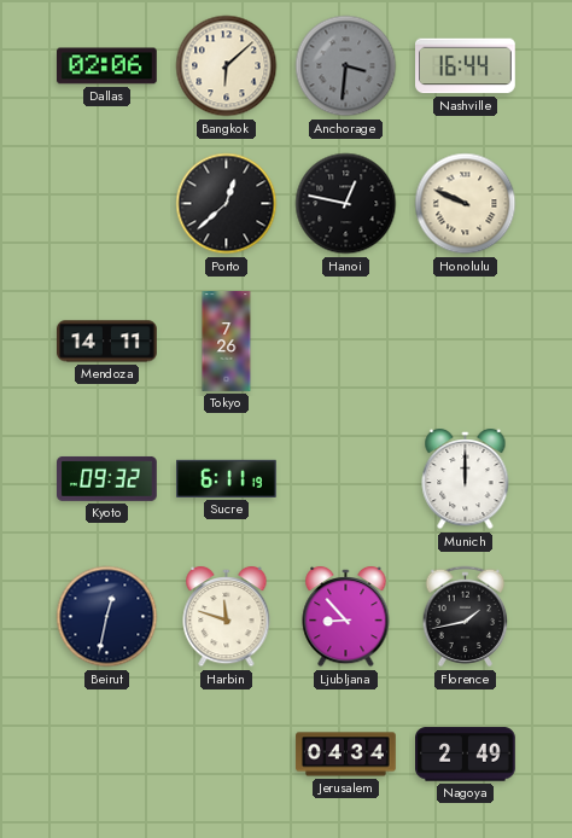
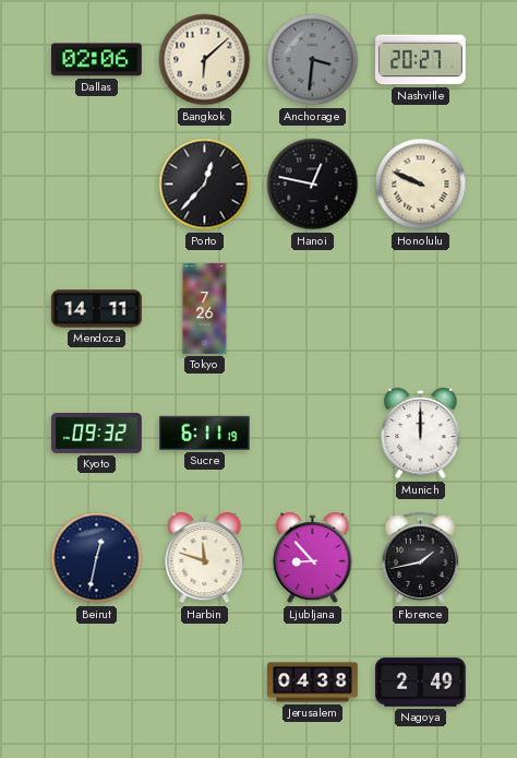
Nashville: 16:44 -> 20:27 (421, 60)
Porto: 12:38 -> 12:37 (205, 185)
Jerusalem: 04:34 -> 04:38 (313, 683)
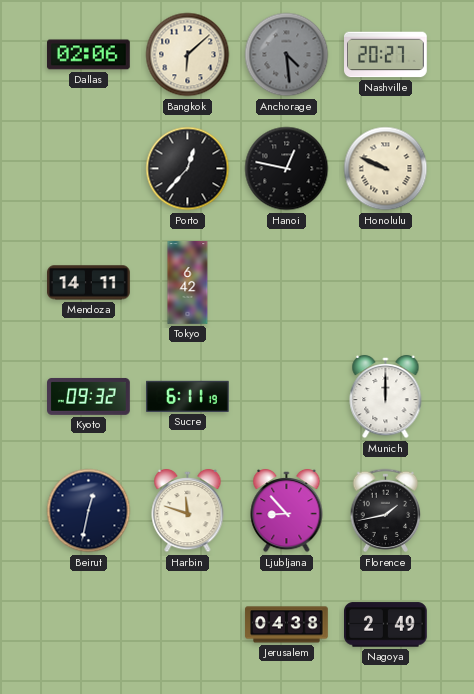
Anchorage: 3:31 -> 4:29 (287, 55)
Tokyo: 7:26 -> 6:42 (188, 283)
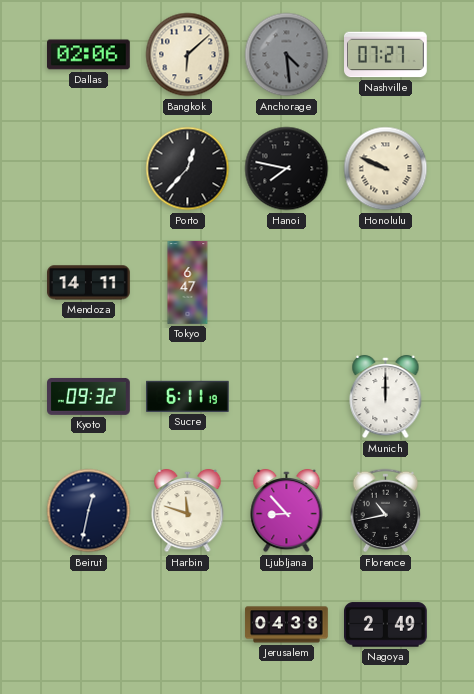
Nashville: 20:27 -> 07:27 (386, 55)
Hanoi: 12:47 -> 7:47 (287, 169)
Tokyo: 6:42 -> 6:47 (188, 283)
Florence: 1:43 -> 10:43 (386, 511)
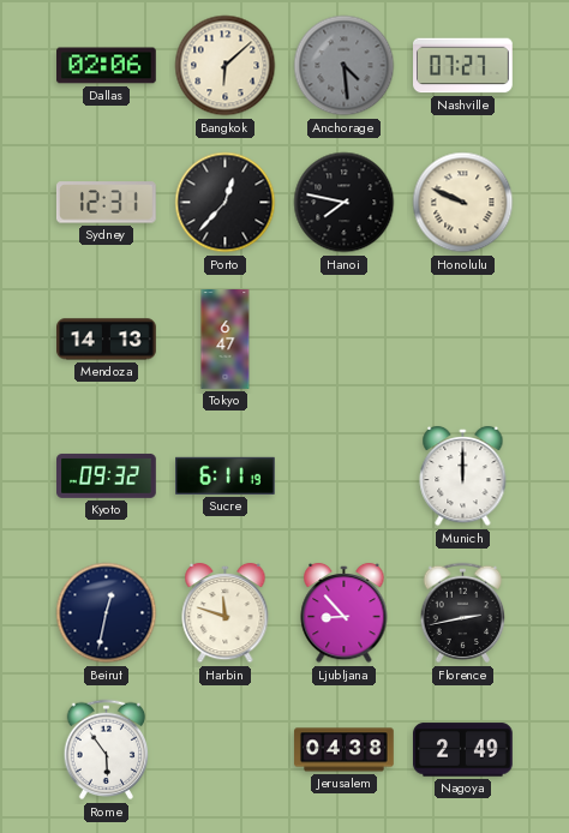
Sydney: none -> 12:31 (106, 203)
Mendoza: 14:11 -> 14:13 (107, 340)
Florence: 10:43 -> 2:43 (463, 613)
Rome: none -> 5:54 (107, 750)
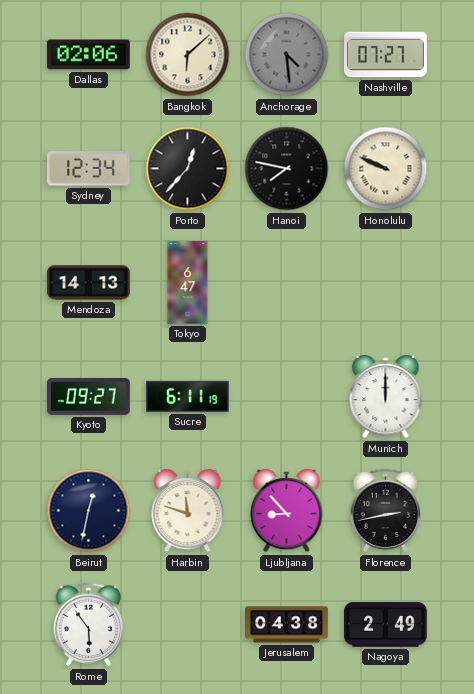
Sydney: 12:31 -> 12:34 (88, 169)
Kyoto: 09:32 -> 09:27 (89, 396)
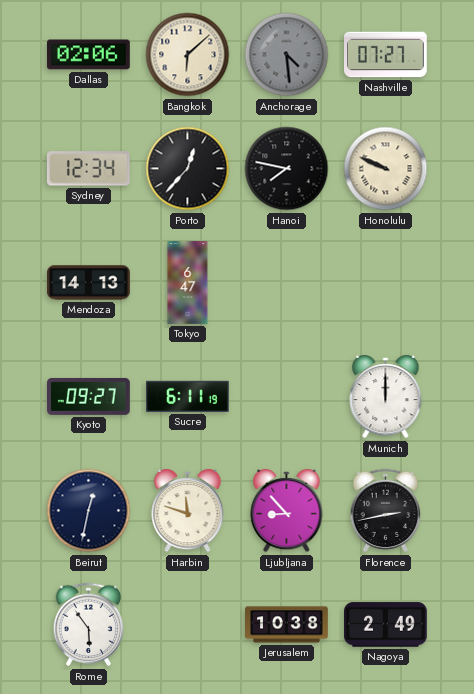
Jerusalem: 04:38 -> 10:38 (287, 625)
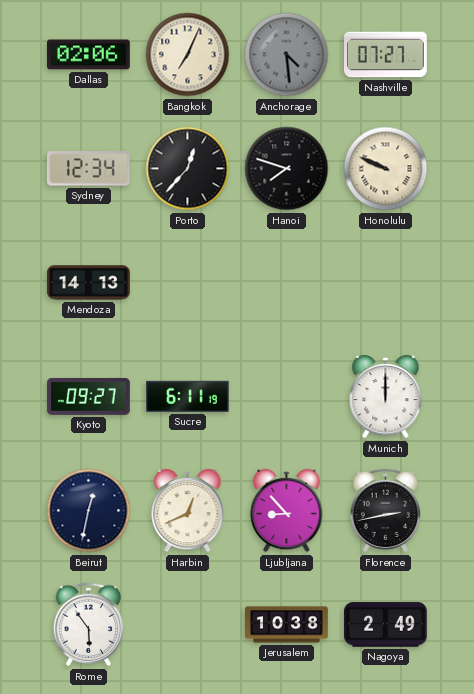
Bangkok: 6:08 -> 7:04 (188, 55)
Hanoi: 7:47 -> 7:48 (287, 169)
Tokyo: 6:47 -> none (188, 283)
Harbin: 11:48 -> 12:41 (188, 511)
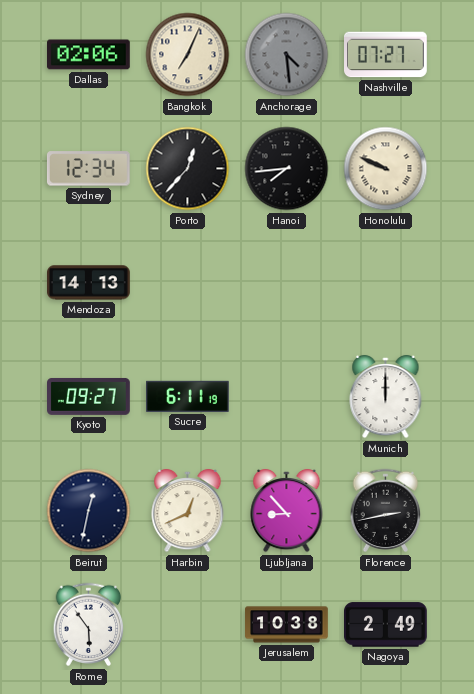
Hanoi: 7:48 -> 7:44 (287, 169)
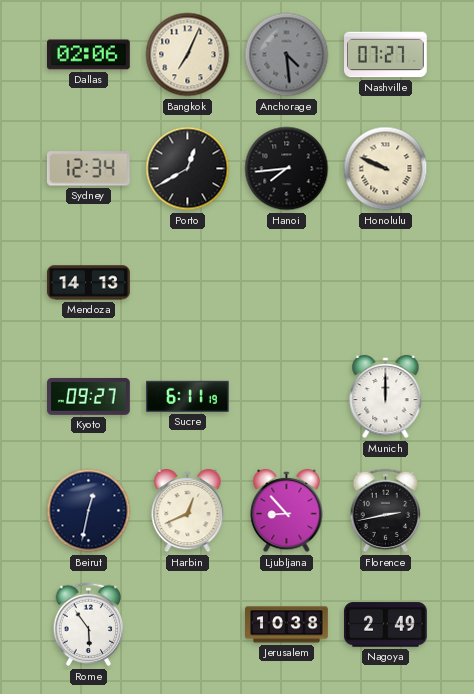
Porto: 12:37 -> 12:40 (188, 169)
